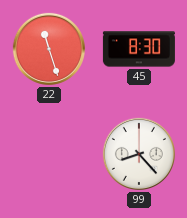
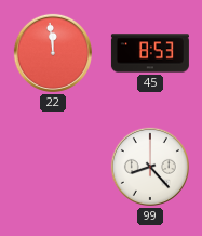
22: 11:27 -> 11:59 (53, 53)
45: 8:30 -> 8:53 (150, 53)
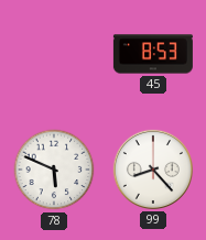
22: 11:59 -> none (53, 53)
78: none -> 5:49 (54, 170)
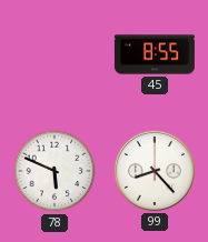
45: 8:53 -> 8:55 (155, 54)
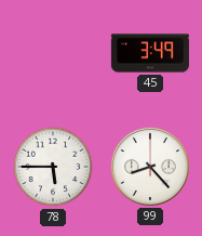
45: 8:55 -> 3:49 (150, 53)
78: 5:49 -> 5:45 (53, 167)
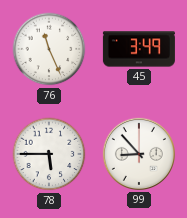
76: none -> 11:26 (49, 49)
99: 8:23 -> 8:53 (139, 154)
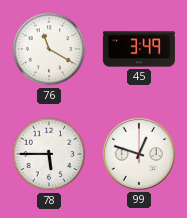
76: 11:26 -> 11:20 (49, 49)
99: 8:53 -> 12:48 (139, 154)
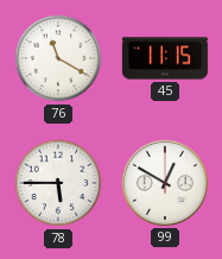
45: 3:49 -> 11:15 (165, 58)
99: 12:48 -> 12:50 (165, 183)
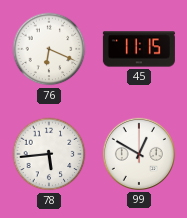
76: 11:20 -> 6:19 (49, 49)
78: 5:45 -> 5:44 (49, 154)
